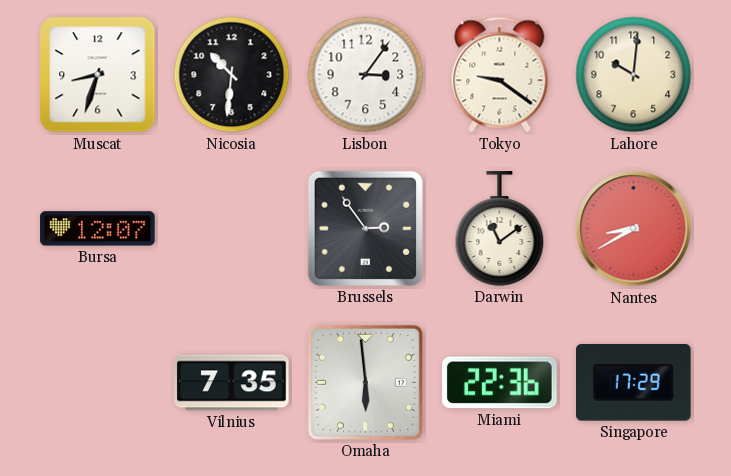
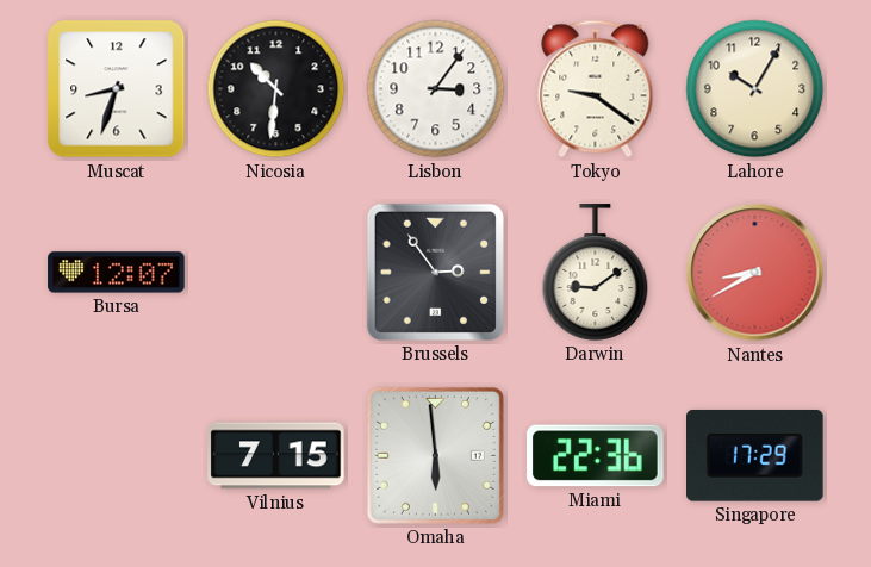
Lahore: 10:01 -> 10:05 (755, 89)
Darwin: 11:09 -> 9:09 (596, 273)
Vilnius: 7:35 -> 7:15 (276, 456)
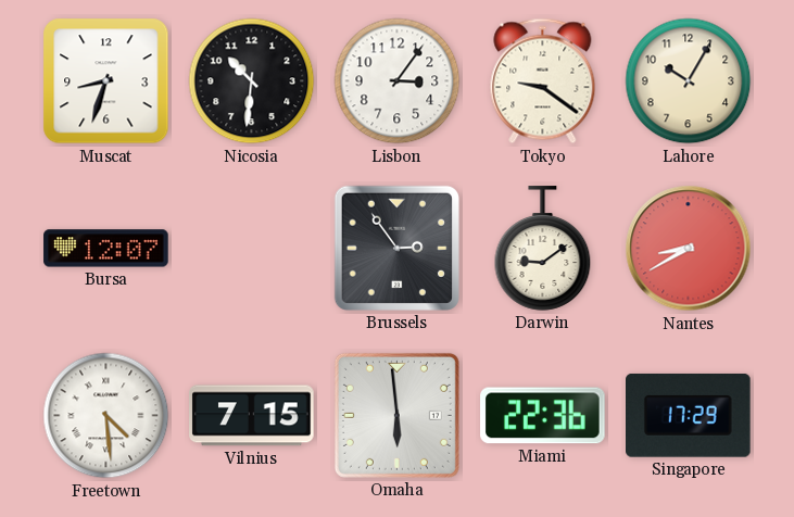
Freetown: none -> 4:29 (106, 416)
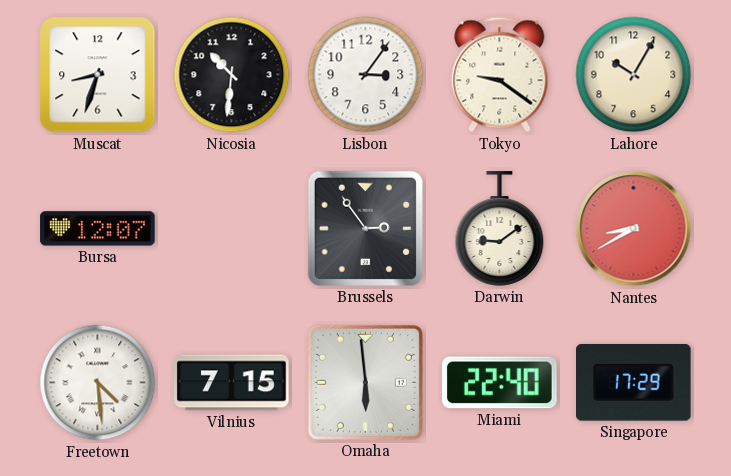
Miami: 22:36 -> 22:40 (500, 383)
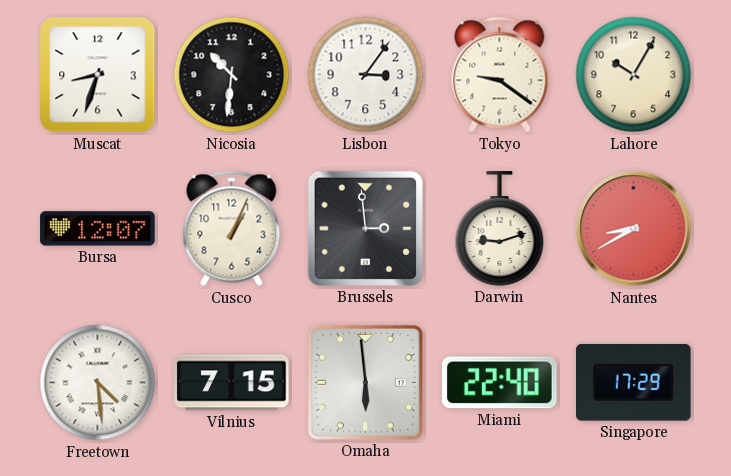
Cusco: none -> 1:04 (232, 229)
Brussels: 2:54 -> 2:59 (365, 228)
Darwin: 9:09 -> 9:12 (500, 229)
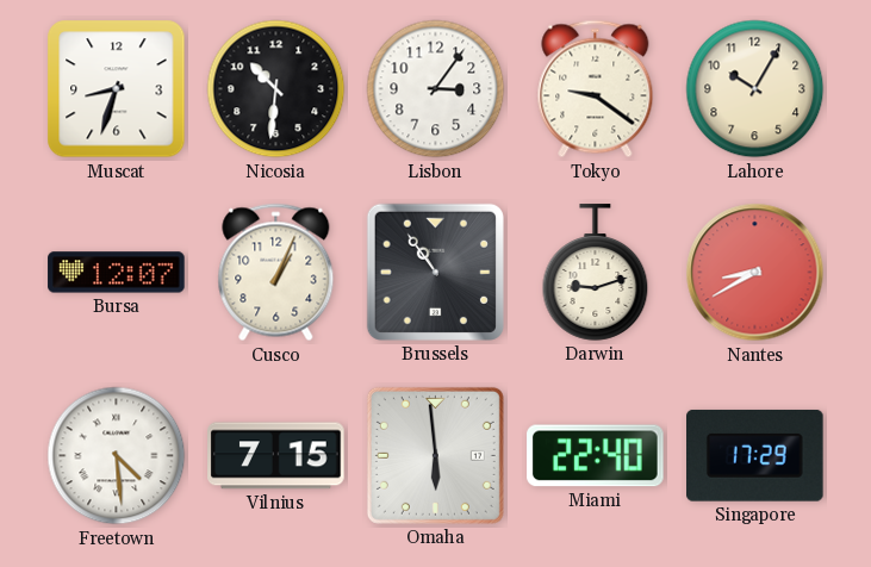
Brussels: 2:59 -> 10:54 (435, 272)
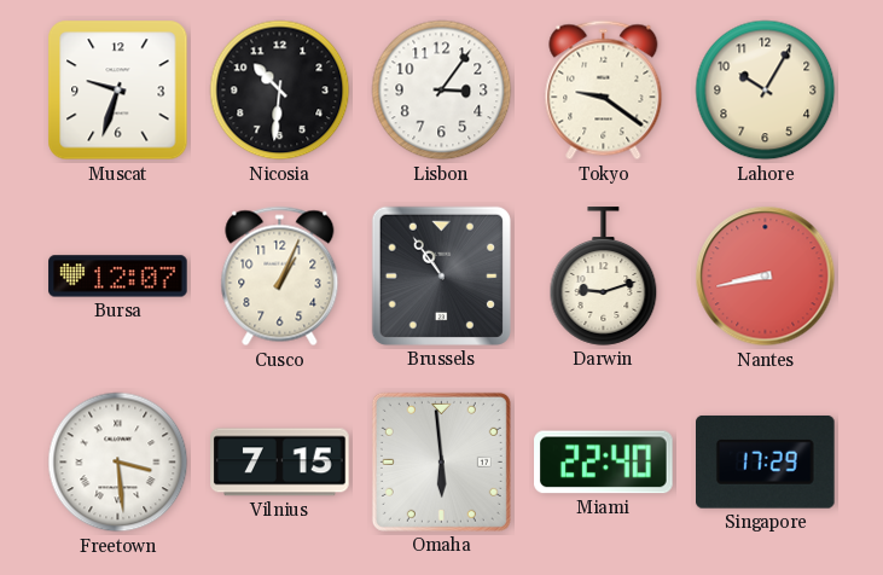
Muscat: 8:33 -> 9:33 (118, 91)
Nantes: 8:40 -> 8:43 (766, 277)
Freetown: 4:29 -> 3:29 (118, 463)
